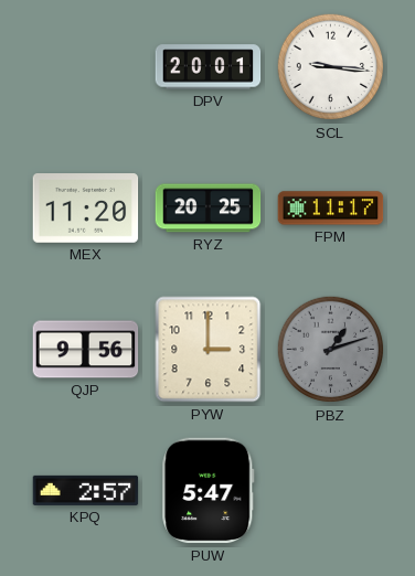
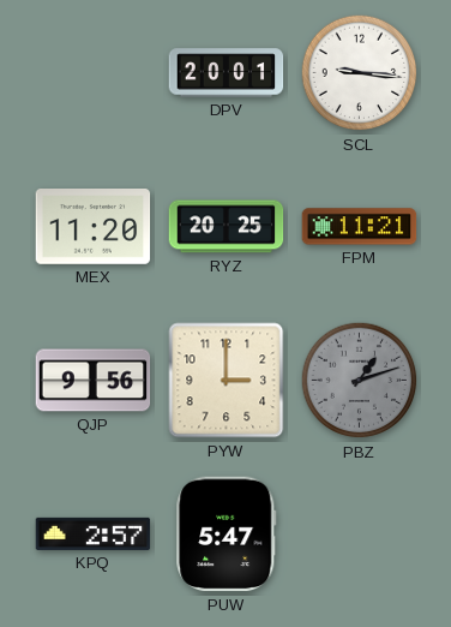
FPM: 11:17 -> 11:21 (360, 227)
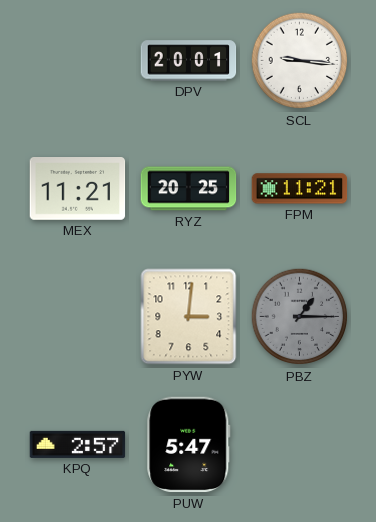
MEX: 11:20 -> 11:21 (78, 189)
QJP: 9:56 -> none (94, 381)
PYW: 3:00 -> 3:01 (189, 317)
PBZ: 1:12 -> 1:15 (300, 317)
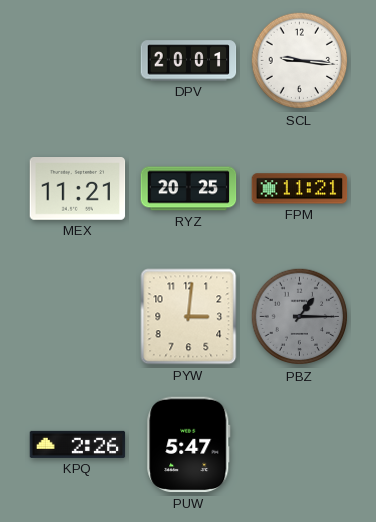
KPQ: 2:57 -> 2:26 (78, 444)
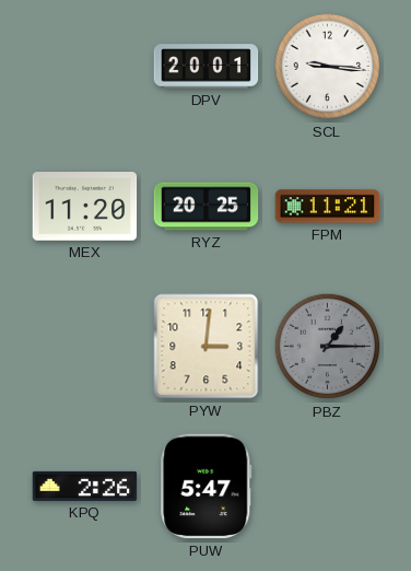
MEX: 11:21 -> 11:20 (85, 207)
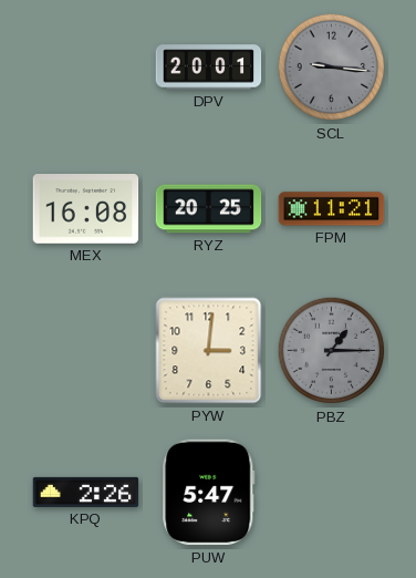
SCL dial: white -> grey (332, 68)
MEX: 11:20 -> 16:08 (86, 209)
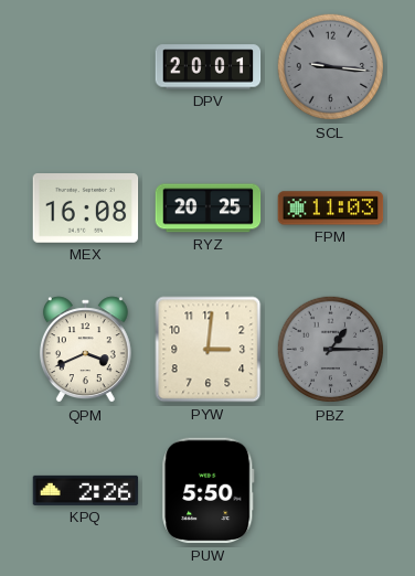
FPM: 11:21 -> 11:03 (331, 209)
QPM: none -> 3:41 (85, 350)
PUW: 5:47 -> 5:50 (209, 491)
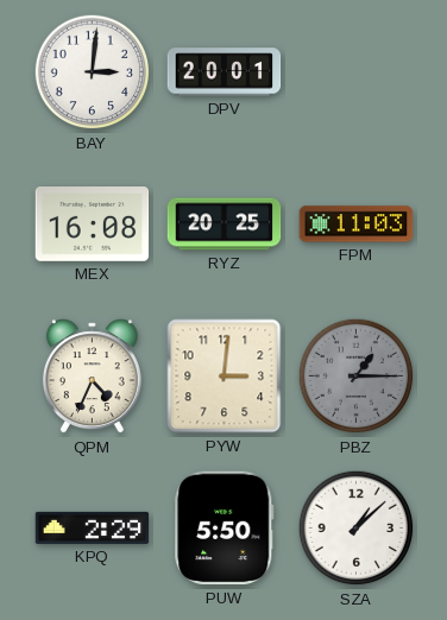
BAY: none -> 3:01 (93, 72)
SCL: 9:16 -> none (331, 67)
QPM: 3:41 -> 4:34 (92, 377)
KPQ: 2:26 -> 2:29 (93, 527)
SZA: none -> 1:08 (357, 529)
